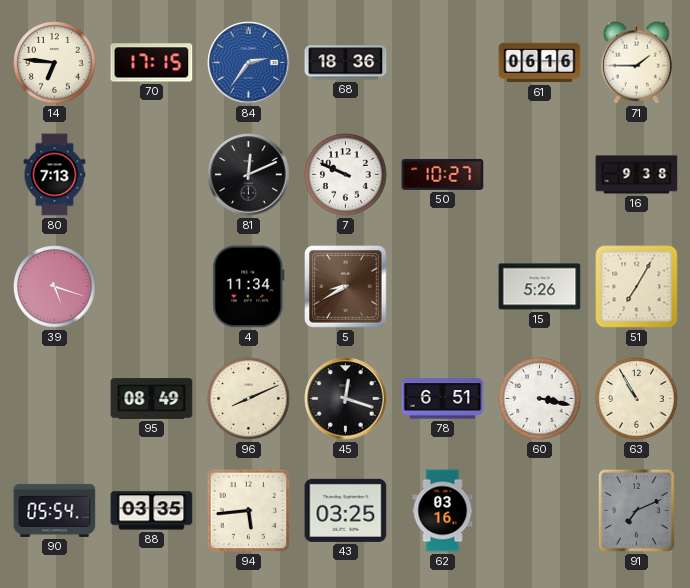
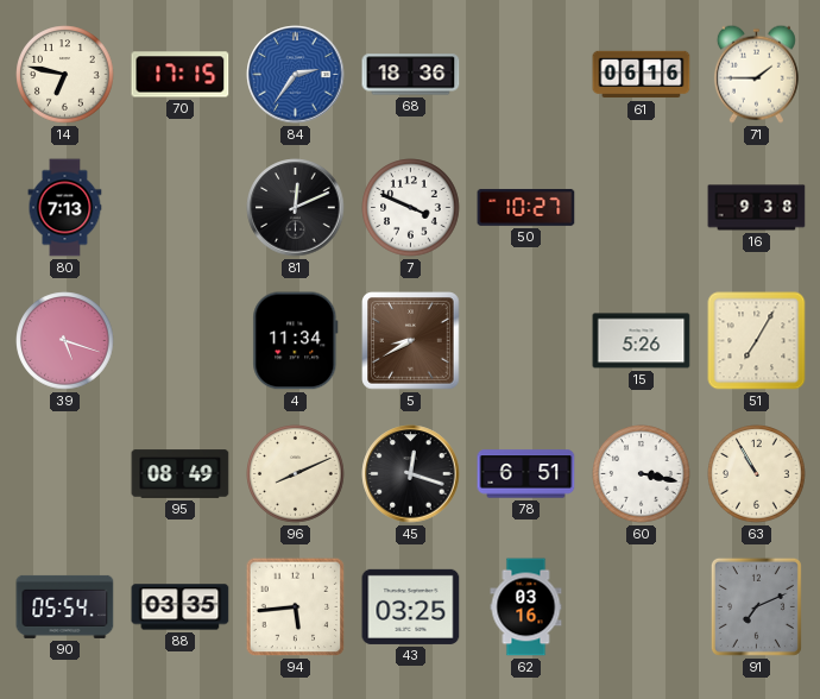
14: 6:46 -> 6:47 (65, 75)
7: 9:49 -> 3:49 (411, 208)
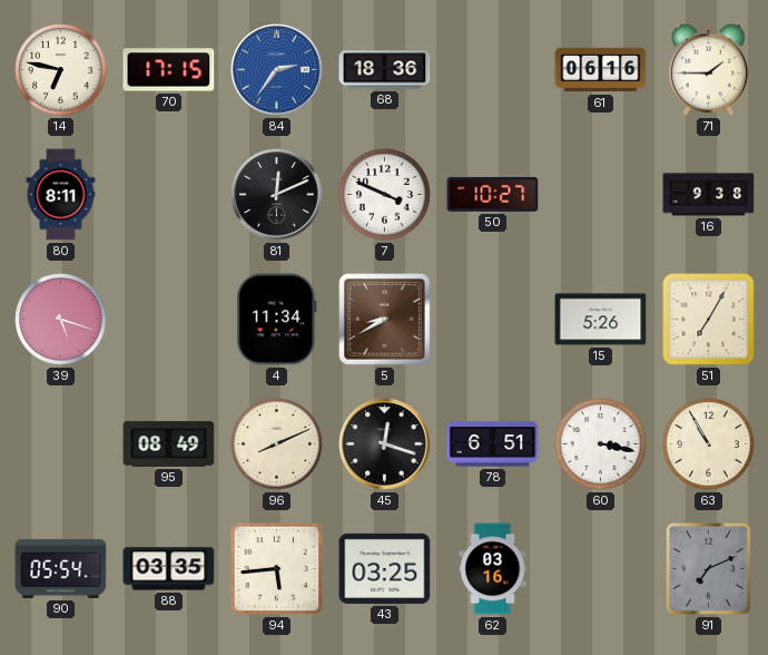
80: 7:13 -> 8:11 (61, 195)
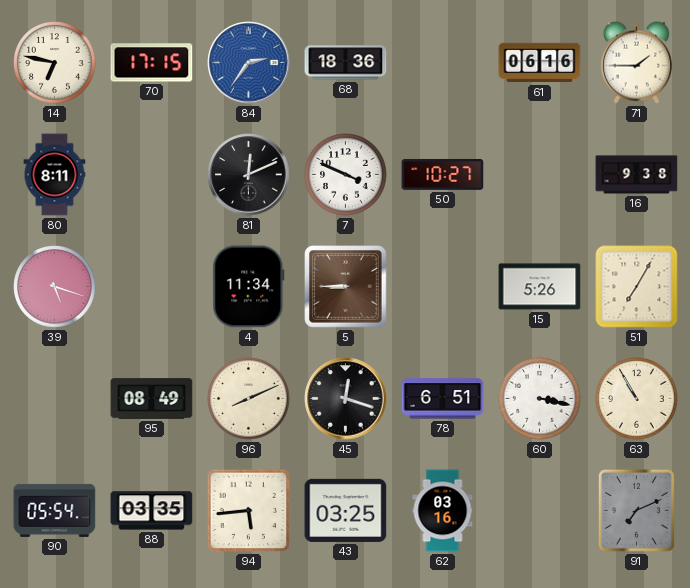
5: 8:40 -> 8:45 (346, 287)
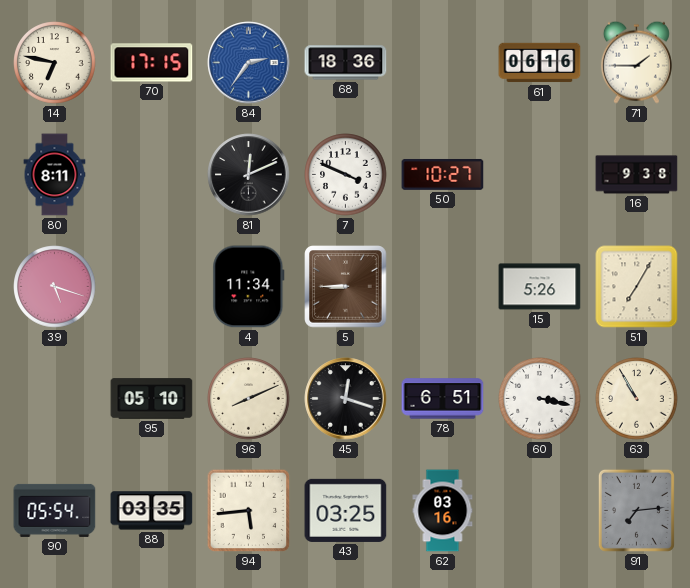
95: 08:49 -> 05:10 (152, 399)
91: 7:11 -> 7:14 (636, 510)
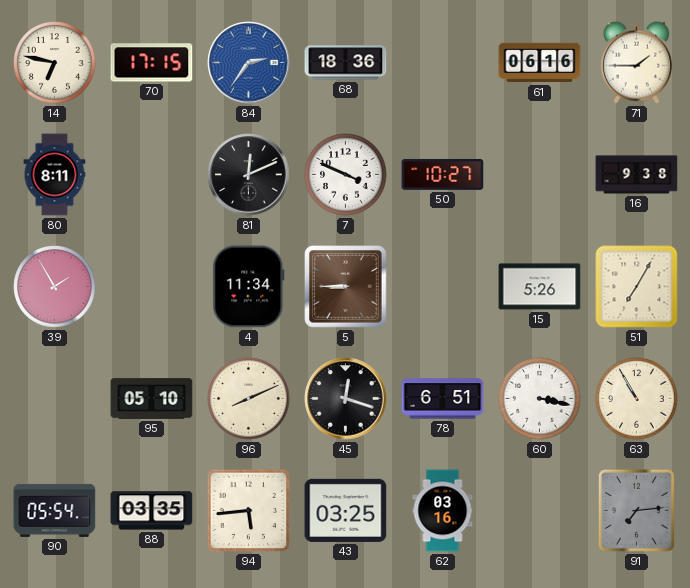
39: 5:18 -> 1:55 (55, 287)
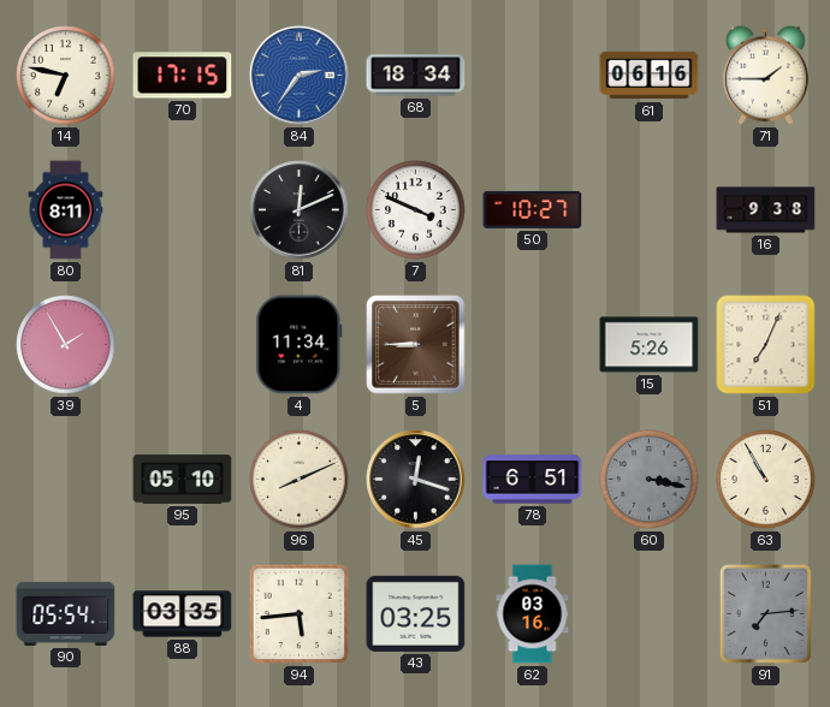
68: 18:36 -> 18:34 (416, 76)
51: 7:05 -> 7:04 (766, 345)
60 dial: white -> grey (650, 480)
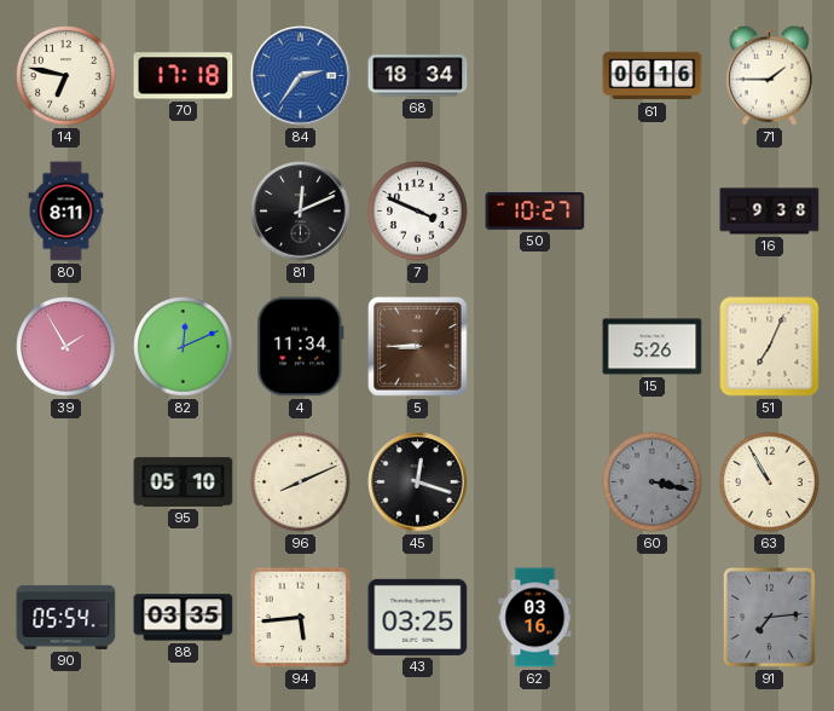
70: 17:15 -> 17:18 (184, 76)
82: none -> 12:11 (184, 347)
78: 6:51 -> none (533, 480)
